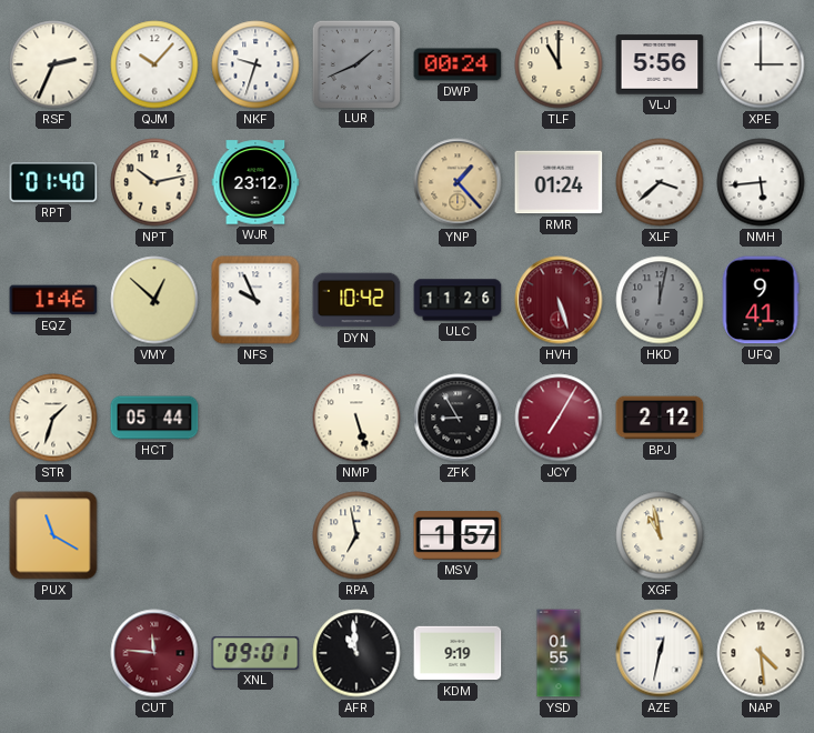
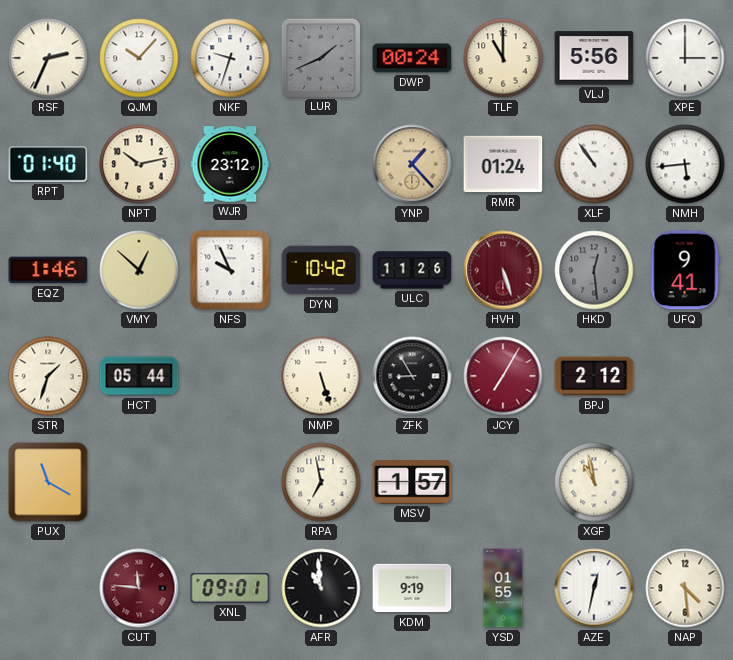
XLF: 3:38 -> 10:54 (594, 164)
HKD: 12:02 -> 12:29 (594, 270)
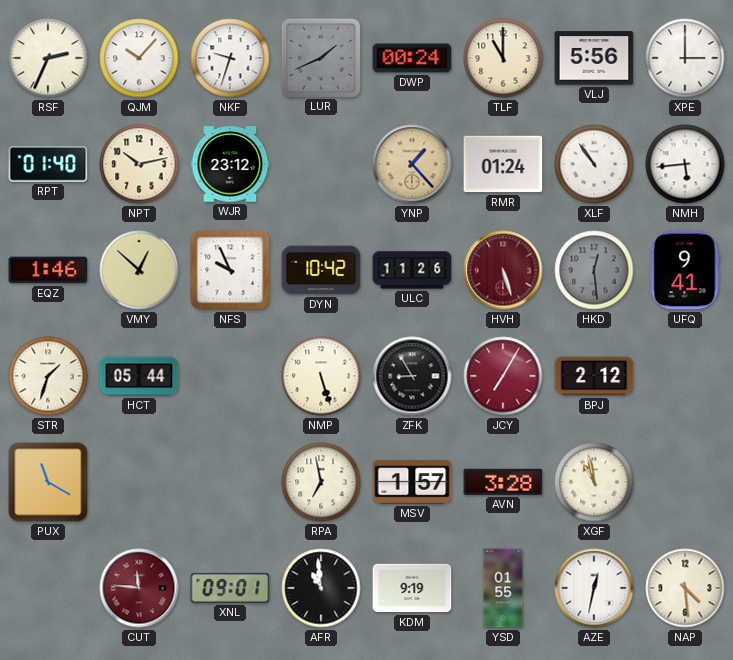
AVN: none -> 3:28 (503, 482)
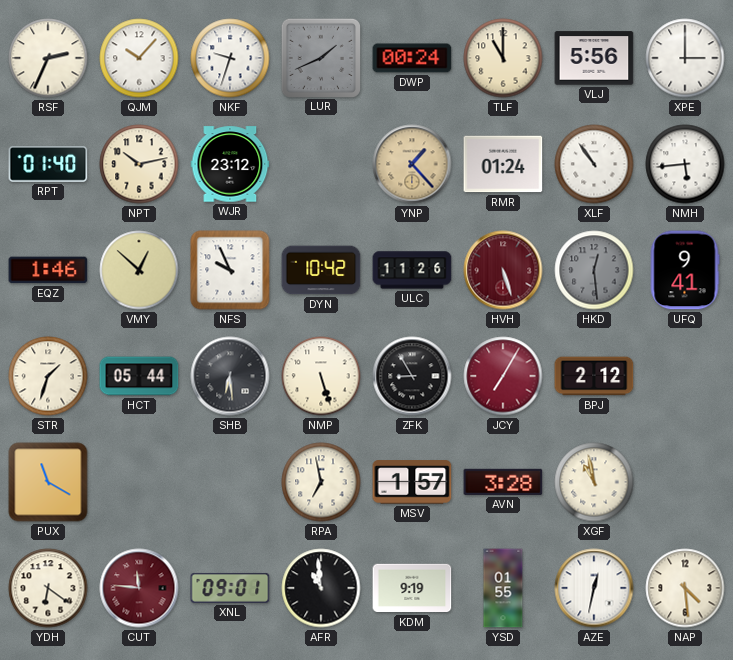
SHB: none -> 6:29 (230, 376)
YDH: none -> 6:21 (48, 588)
